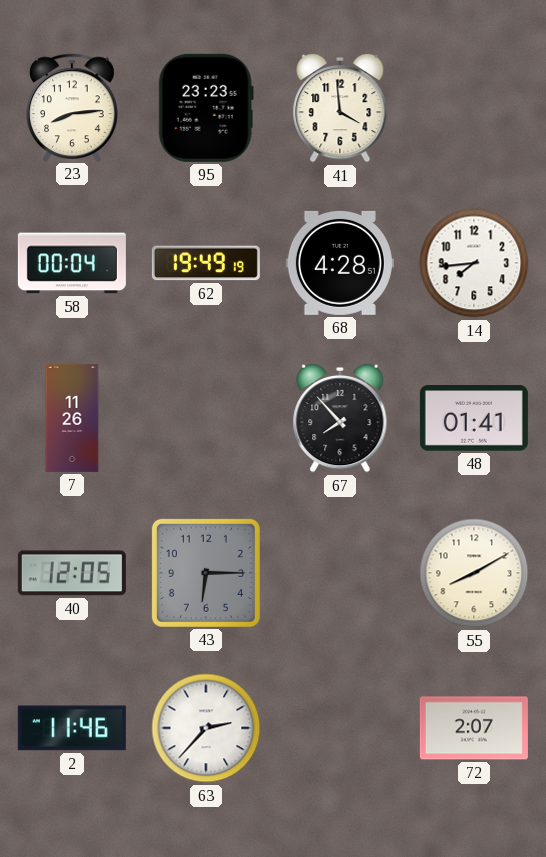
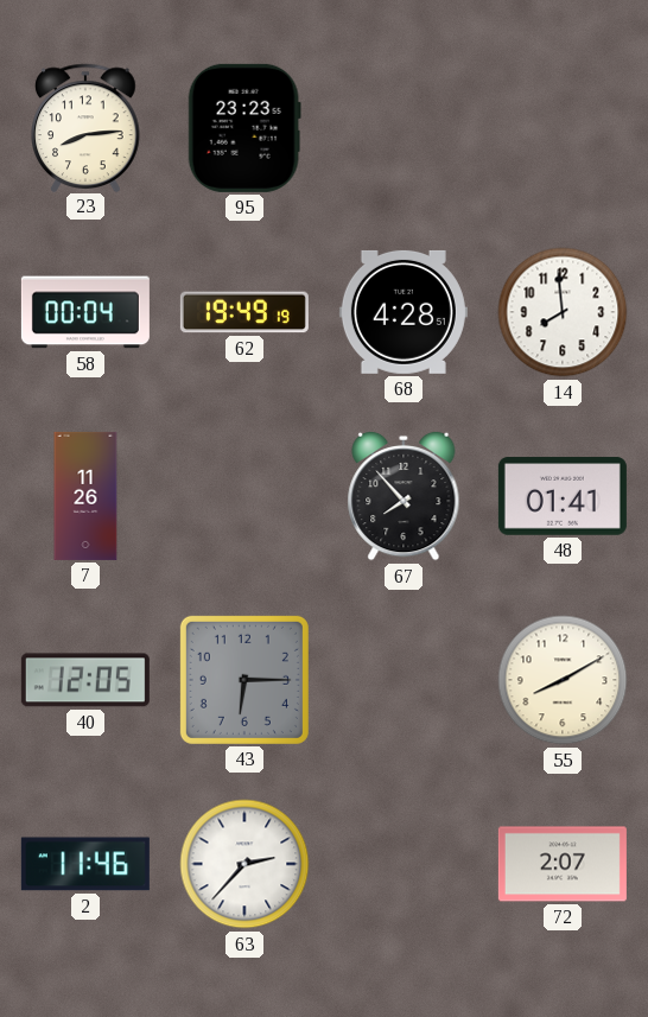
41: 3:59 -> none (340, 108)
14: 7:44 -> 7:59 (563, 312)
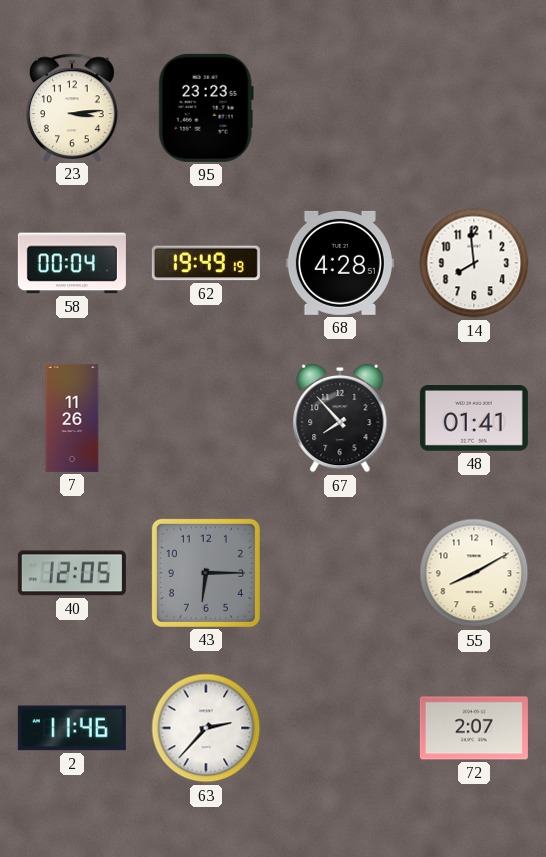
23: 8:14 -> 3:14 (73, 107)
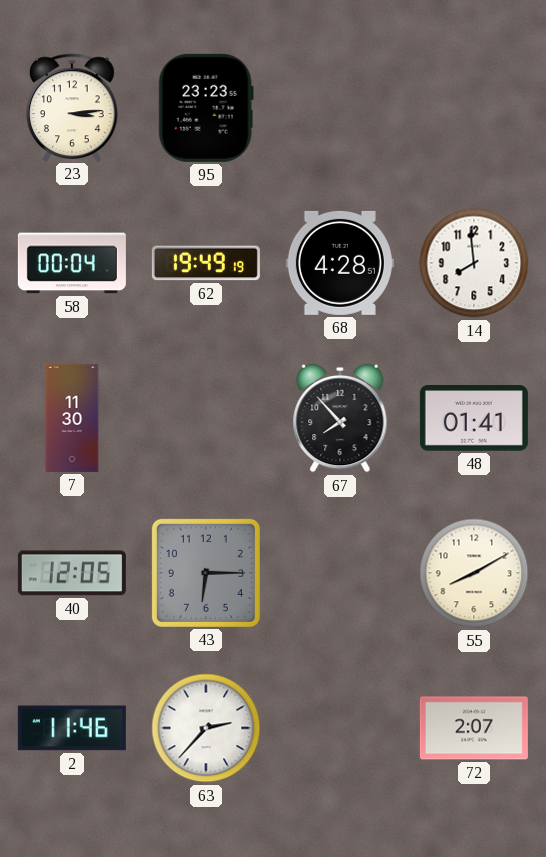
7: 11:26 -> 11:30 (72, 418)
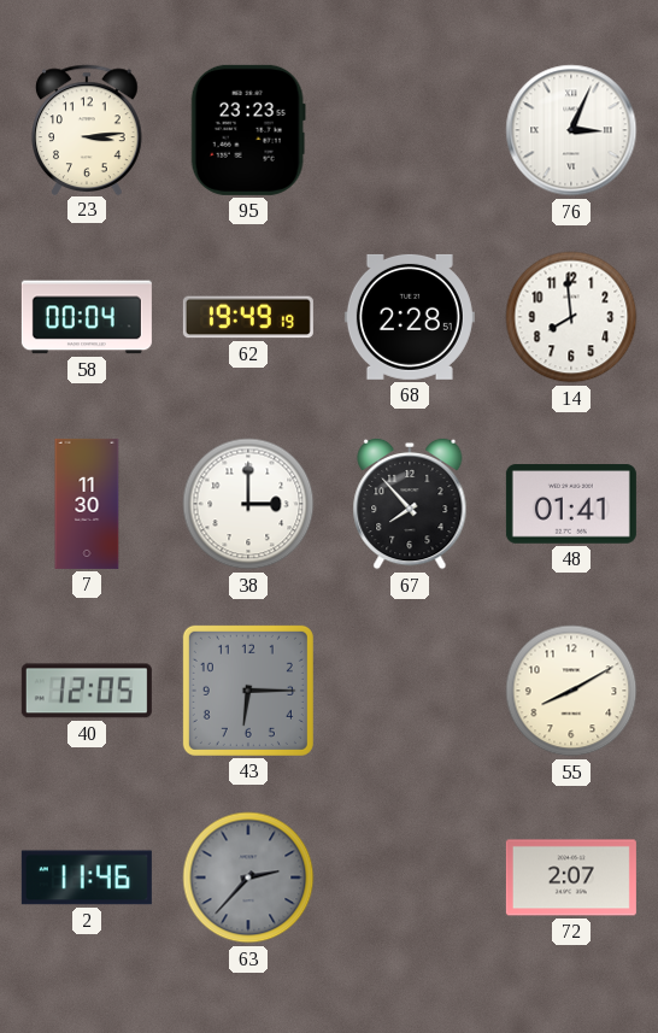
76: none -> 3:04 (571, 130)
68: 4:28 -> 2:28 (410, 317)
38: none -> 3:00 (248, 504)
63 dial: white -> grey (248, 878)
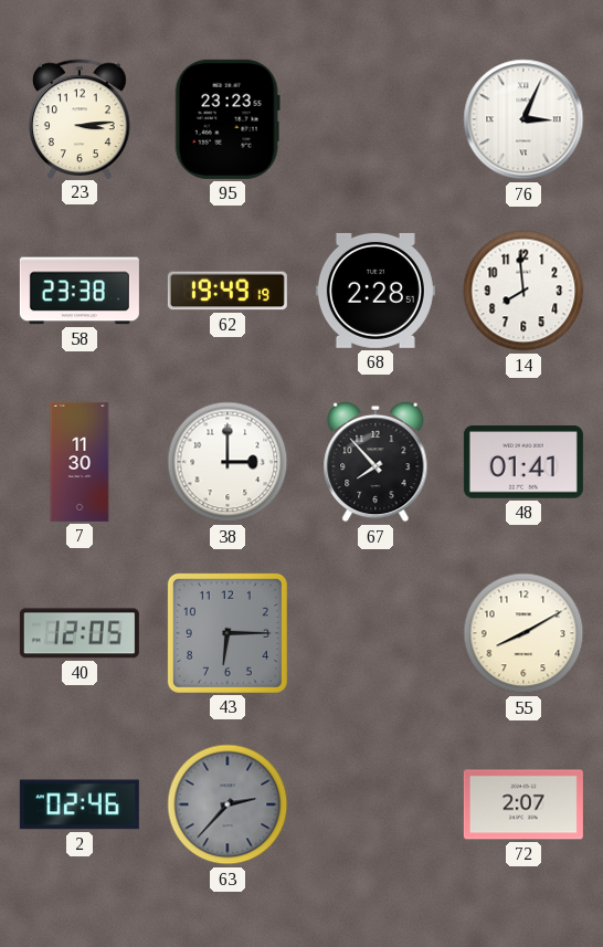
58: 00:04 -> 23:38 (80, 291)
2: 11:46 -> 02:46 (80, 804)
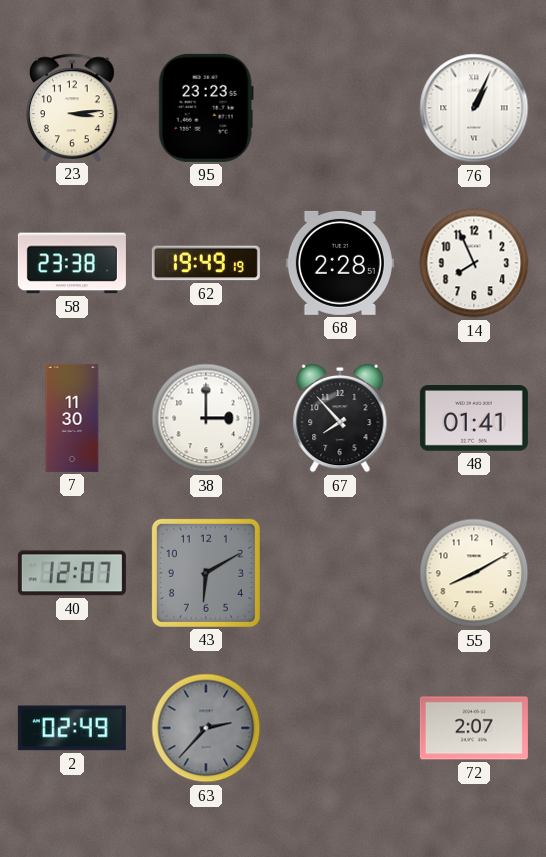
76: 3:04 -> 1:04 (474, 108)
14: 7:59 -> 7:56 (474, 263)
40: 12:05 -> 12:07 (72, 573)
43: 6:15 -> 6:10 (206, 573)
2: 02:46 -> 02:49 (72, 728)
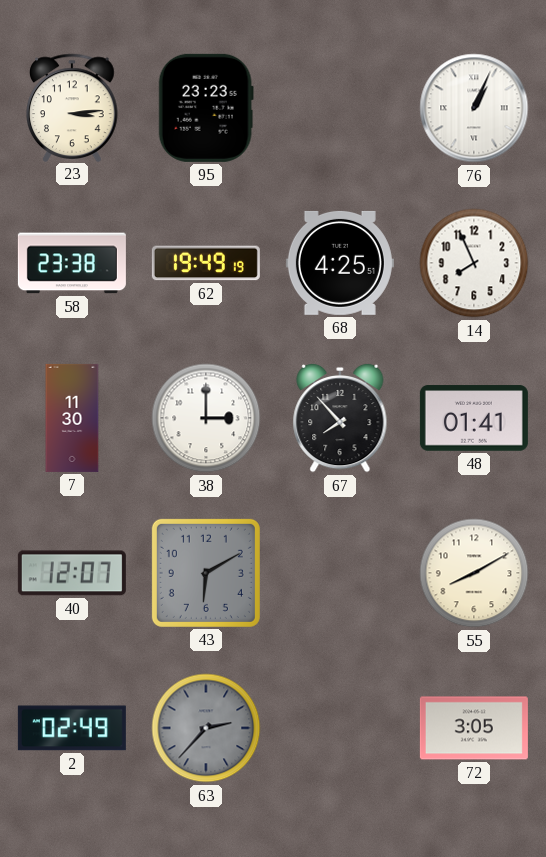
68: 2:28 -> 4:25 (340, 263)
72: 2:07 -> 3:05 (474, 728)
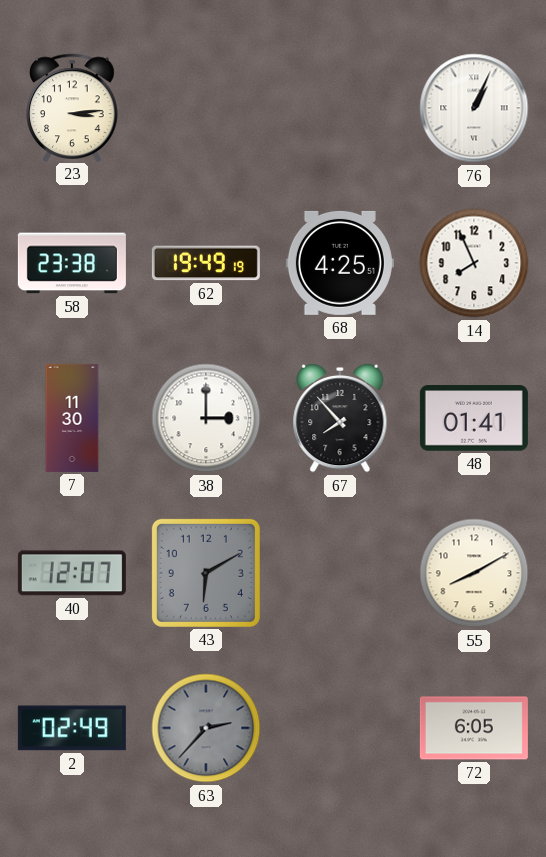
95: 23:23 -> none (206, 108)
72: 3:05 -> 6:05 (474, 728)
